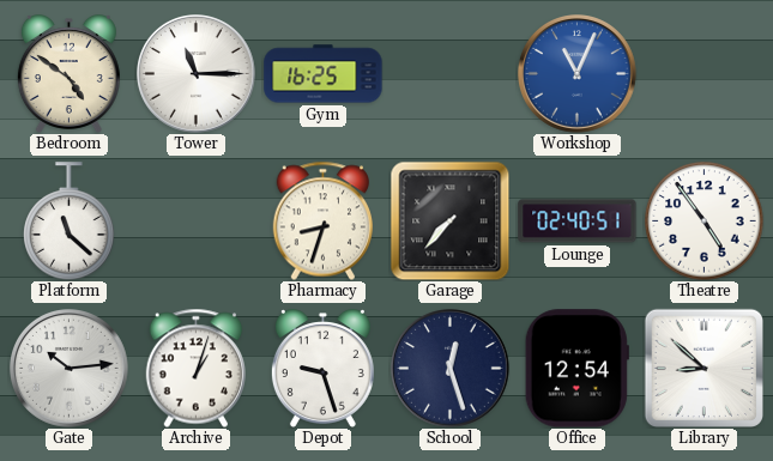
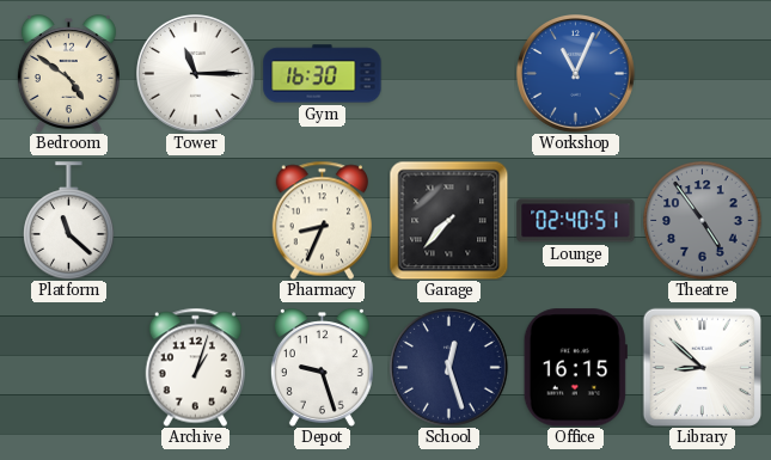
Gym: 16:25 -> 16:30 (323, 74)
Pharmacy: 8:33 -> 8:34 (322, 220)
Theatre dial: white -> grey (703, 221)
Gate: 10:14 -> none (70, 369)
Office: 12:54 -> 16:15 (575, 368)
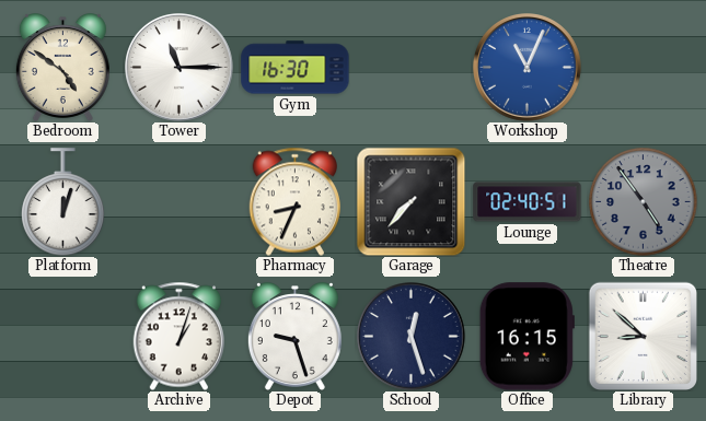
Platform: 11:22 -> 12:03 (63, 202)
